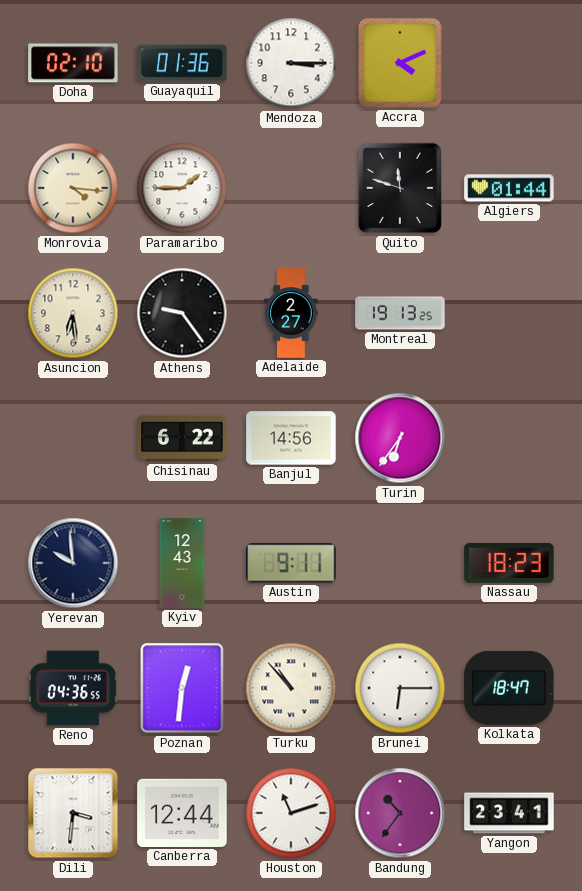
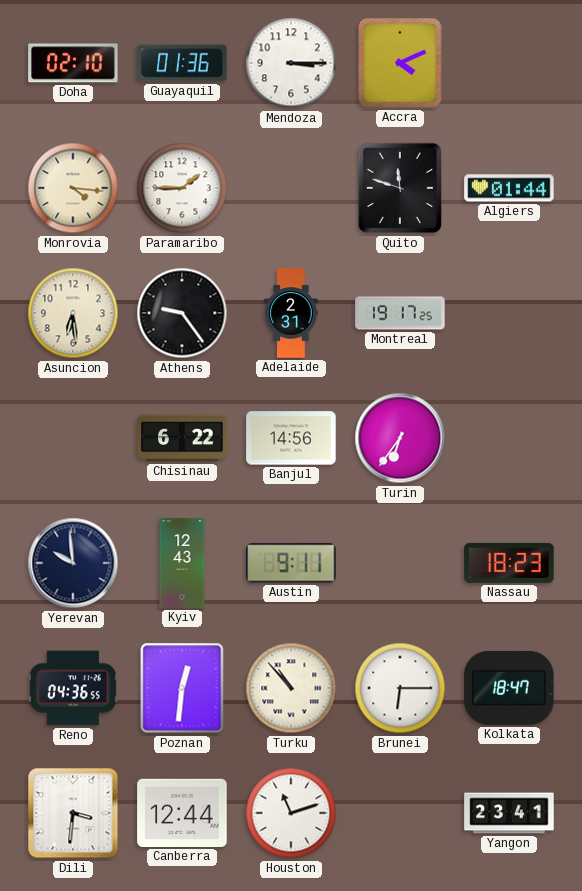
Adelaide: 2:27 -> 2:31 (291, 313)
Montreal: 19:13 -> 19:17 (400, 313)
Bandung: 10:36 -> none (400, 813)
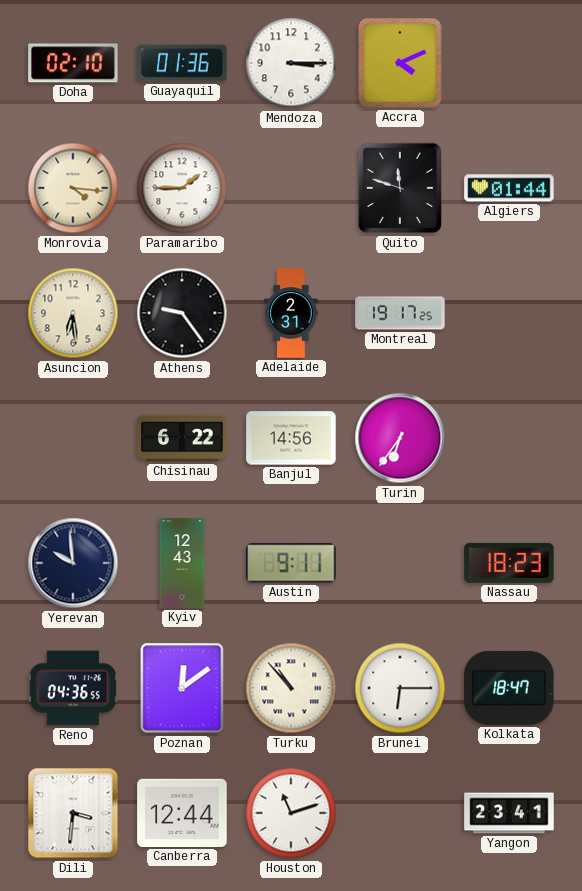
Poznan: 12:31 -> 12:09 (182, 688)
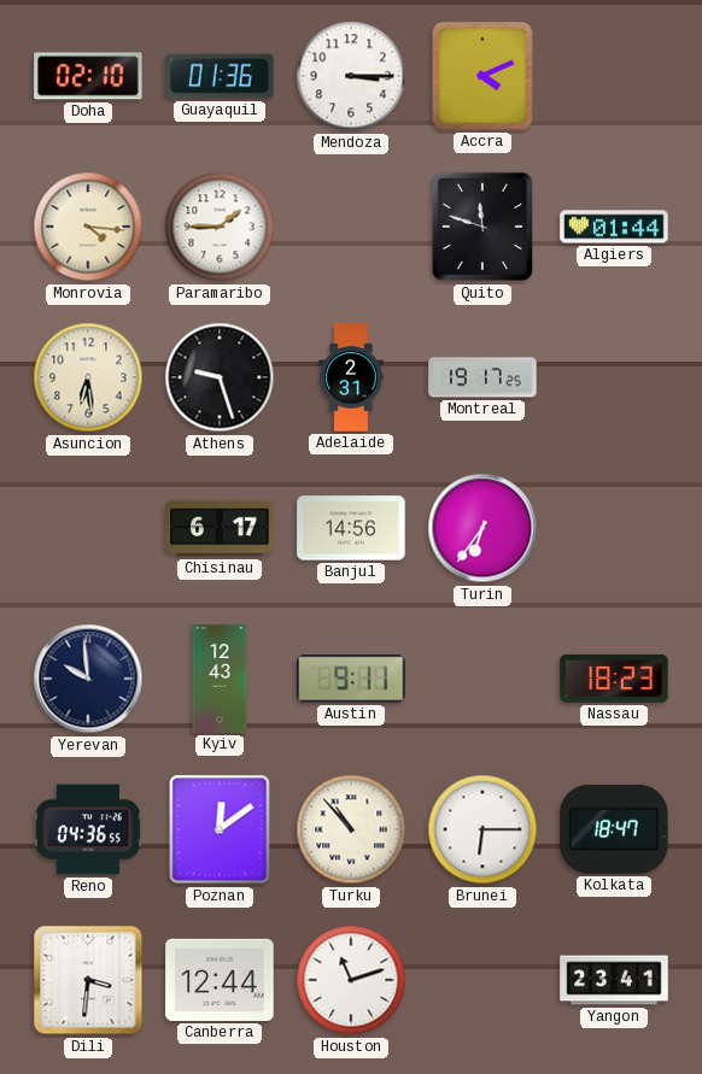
Athens: 9:24 -> 9:27 (220, 377)
Chisinau: 6:22 -> 6:17 (220, 528)
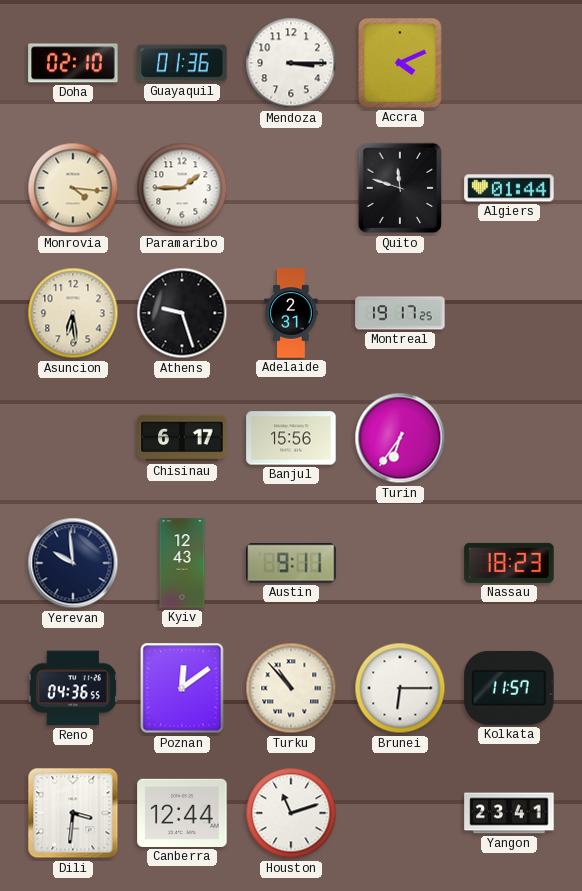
Banjul: 14:56 -> 15:56 (291, 438)
Kolkata: 18:47 -> 11:57 (509, 688)
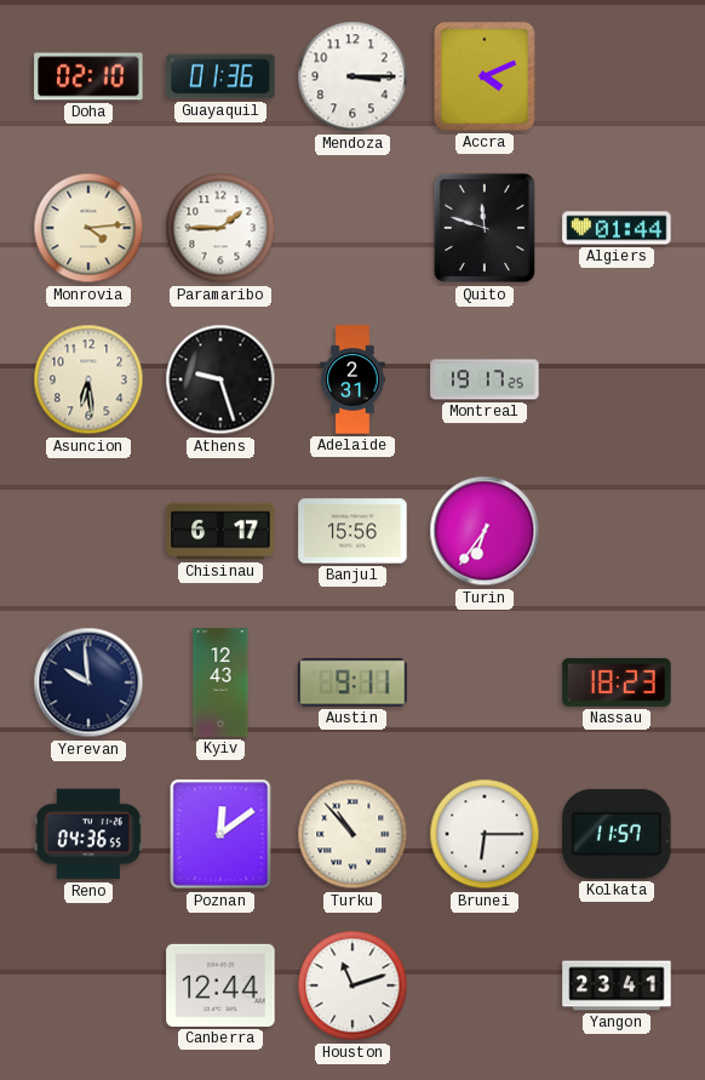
Monrovia: 4:16 -> 4:14 (88, 228)
Dili: 3:31 -> none (73, 813)
